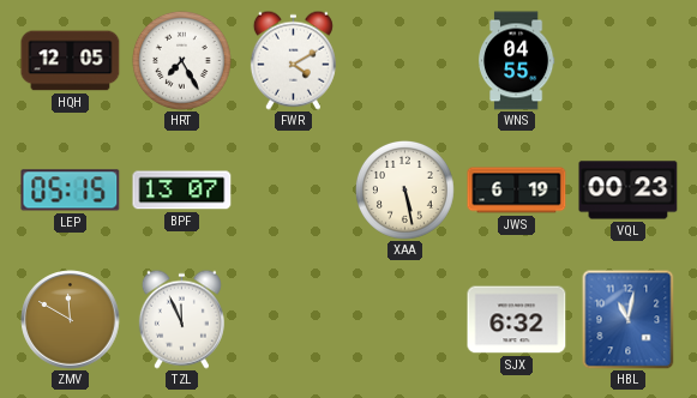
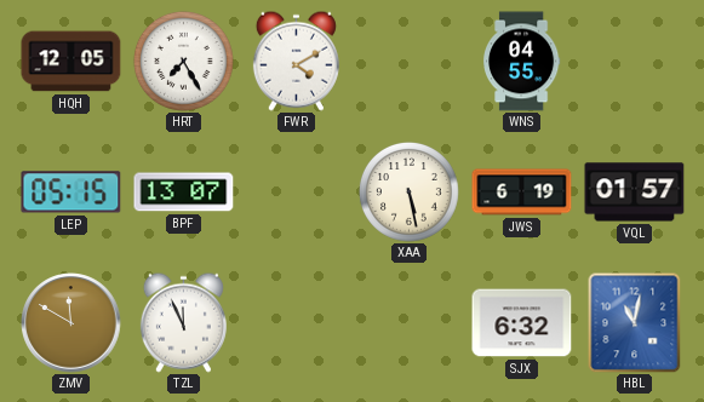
VQL: 00:23 -> 01:57 (635, 193)
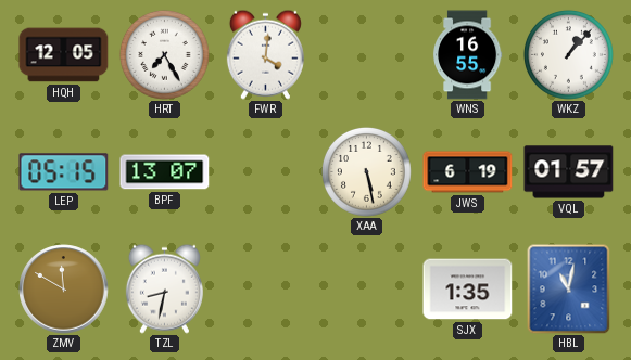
FWR: 4:10 -> 4:01 (265, 54)
WNS: 04:55 -> 16:55 (468, 55)
WKZ: none -> 1:07 (568, 54)
TZL: 11:56 -> 8:32 (164, 288)
SJX: 6:32 -> 1:35 (468, 290)
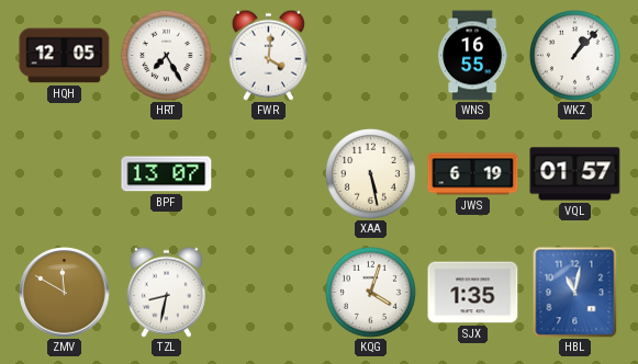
LEP: 05:15 -> none (64, 172)
KQG: none -> 4:03 (370, 292)
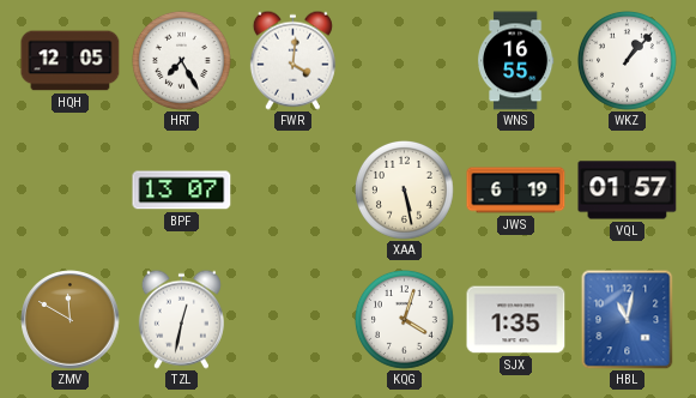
TZL: 8:32 -> 12:32 (181, 319)
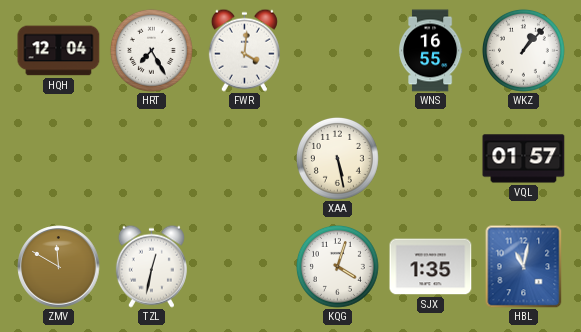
HQH: 12:05 -> 12:04 (59, 51)
BPF: 13:07 -> none (182, 191)
JWS: 6:19 -> none (516, 191)
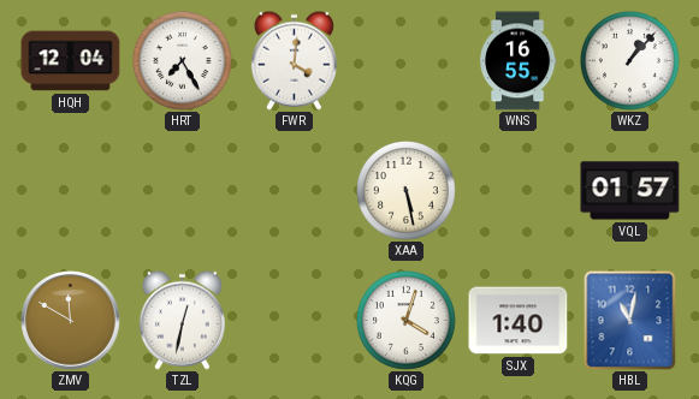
SJX: 1:35 -> 1:40 (519, 321)
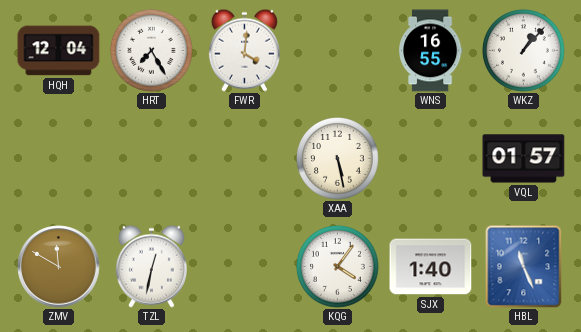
KQG: 4:03 -> 4:06 (337, 266)
HBL: 11:02 -> 11:26 (524, 266)
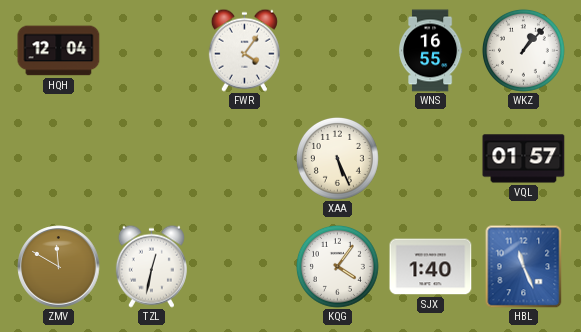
HRT: 7:25 -> none (151, 50)
FWR: 4:01 -> 4:06 (244, 50)
XAA: 5:28 -> 5:26 (337, 158)
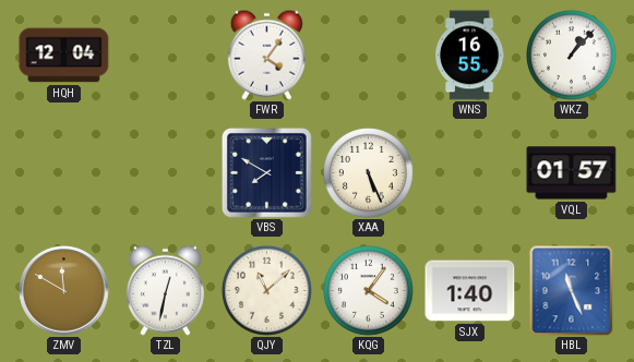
VBS: none -> 7:50 (267, 173)
QJY: none -> 11:08 (266, 290)
